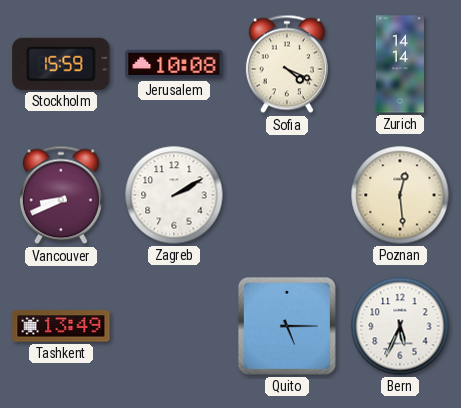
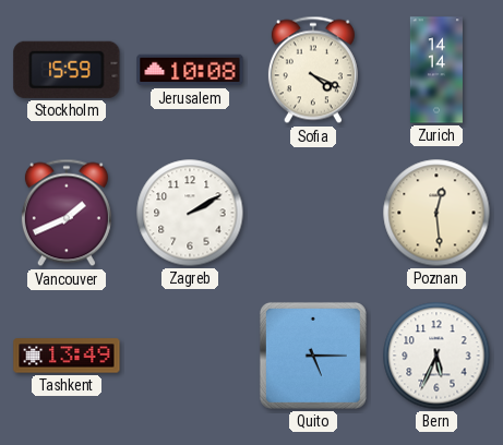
Vancouver: 8:41 -> 1:41 (67, 213)
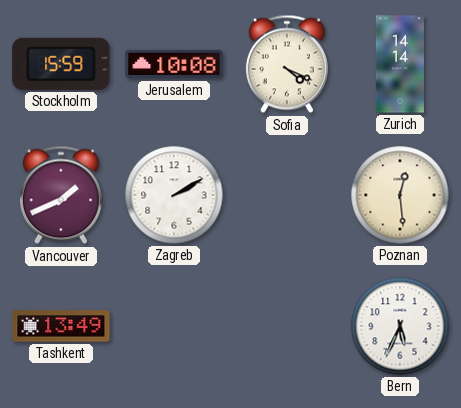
Quito: 5:15 -> none (313, 356)
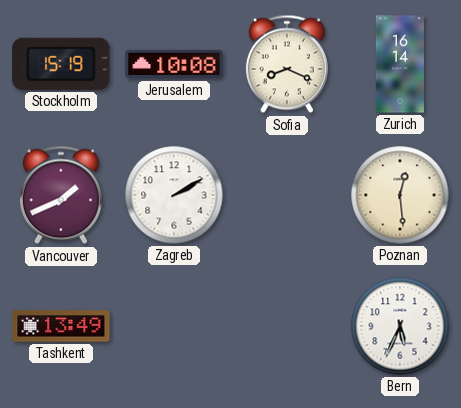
Stockholm: 15:59 -> 15:19 (61, 64)
Sofia: 4:19 -> 8:19 (287, 64)
Zurich: 14:14 -> 16:14 (400, 64)
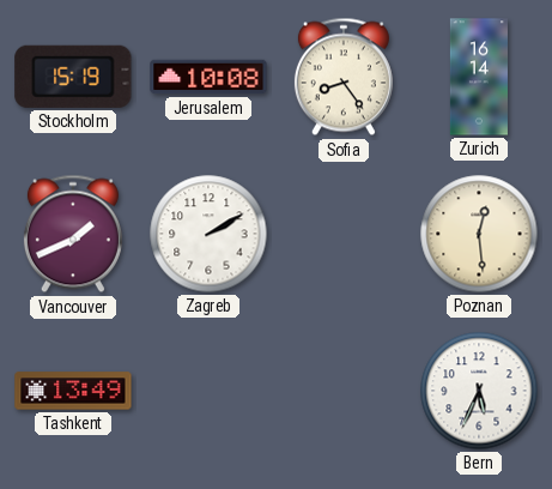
Sofia: 8:19 -> 8:24 (344, 77)
